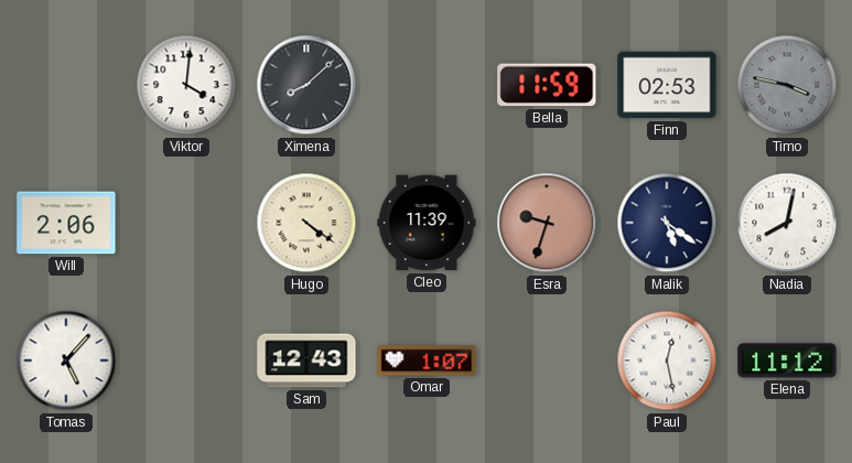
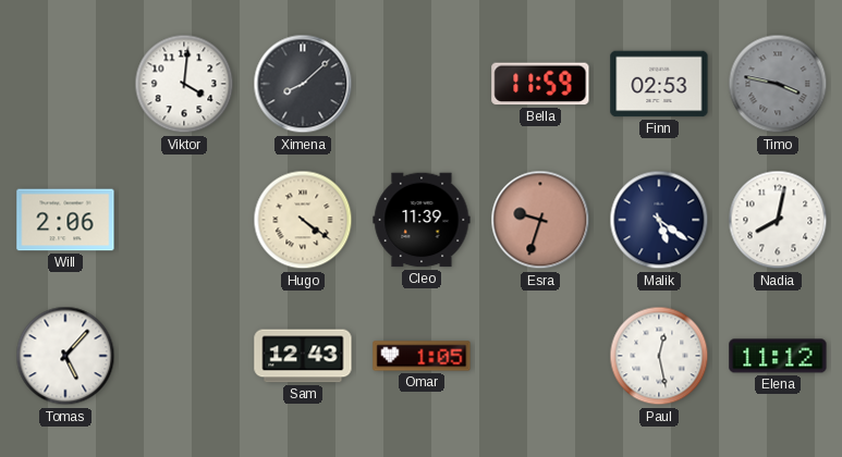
Omar: 1:07 -> 1:05 (422, 356)
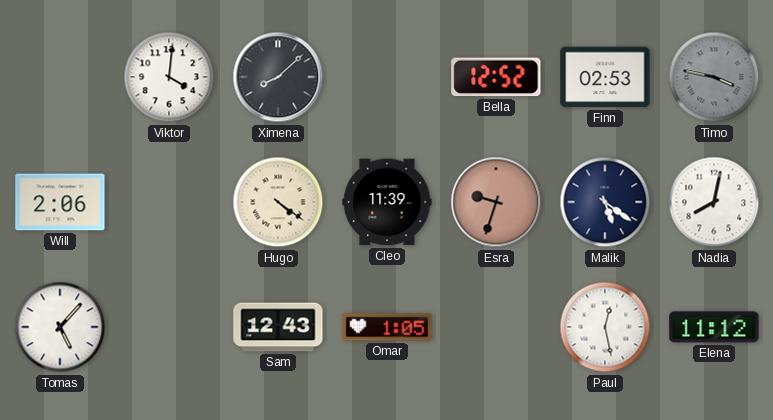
Bella: 11:59 -> 12:52 (496, 77)
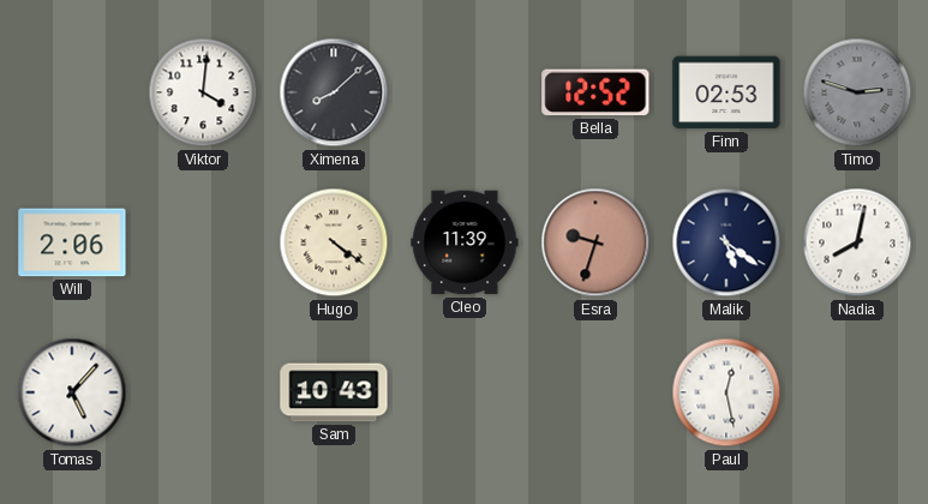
Timo: 3:47 -> 2:48 (857, 92)
Sam: 12:43 -> 10:43 (334, 392)
Omar: 1:05 -> none (387, 327)
Elena: 11:12 -> none (714, 327)
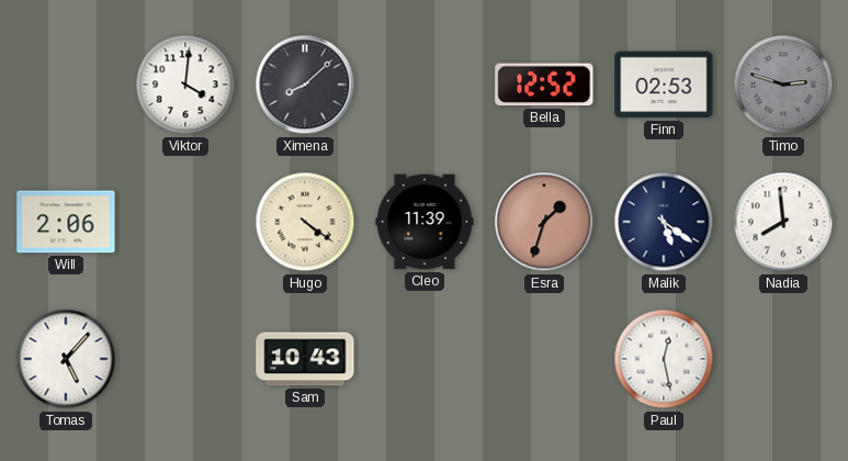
Esra: 9:33 -> 1:33 (544, 222)
Nadia: 8:02 -> 7:59 (783, 222)
